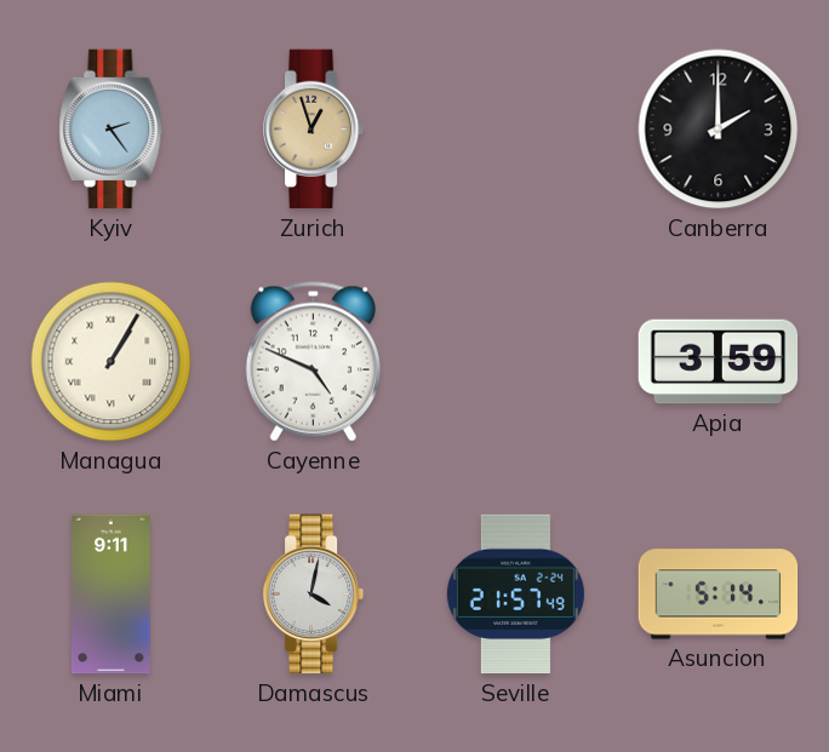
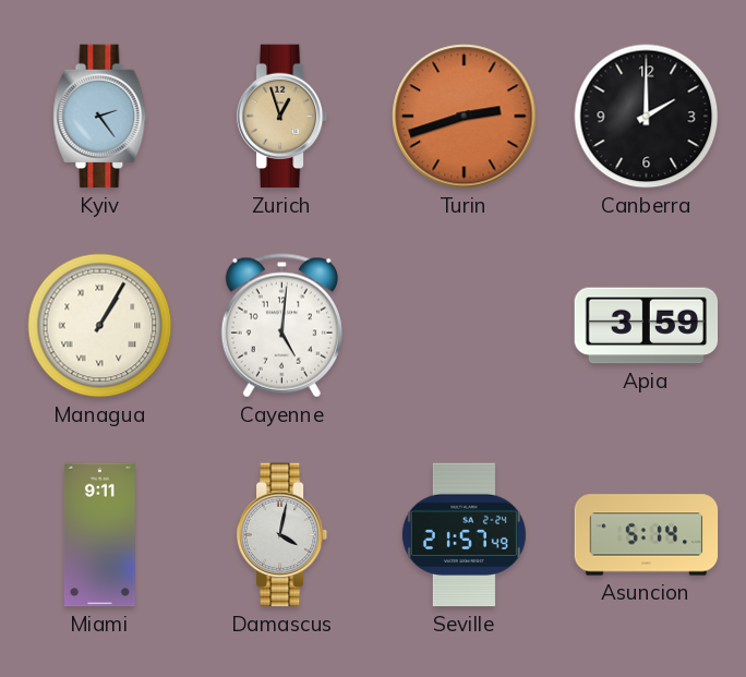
Turin: none -> 2:42 (465, 117)
Cayenne: 4:49 -> 5:01 (281, 326)
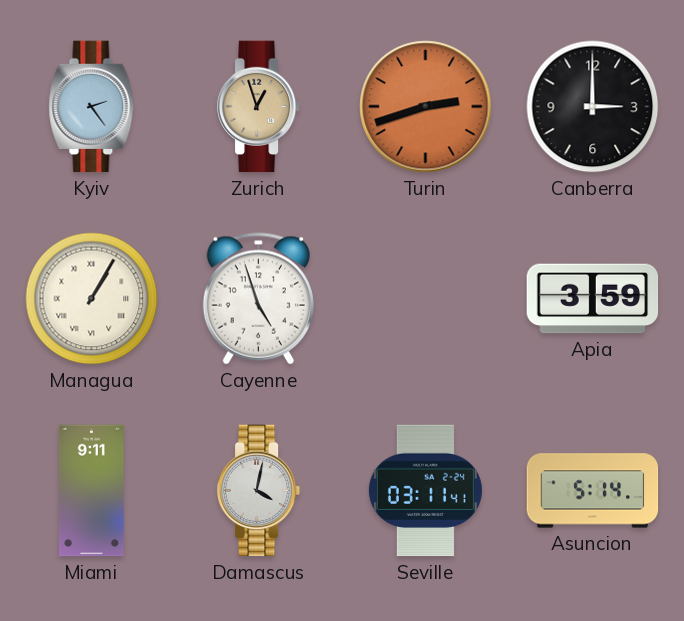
Canberra: 2:00 -> 3:00 (593, 107)
Cayenne: 5:01 -> 4:57 (258, 299)
Seville: 21:57 -> 03:11 (425, 491)
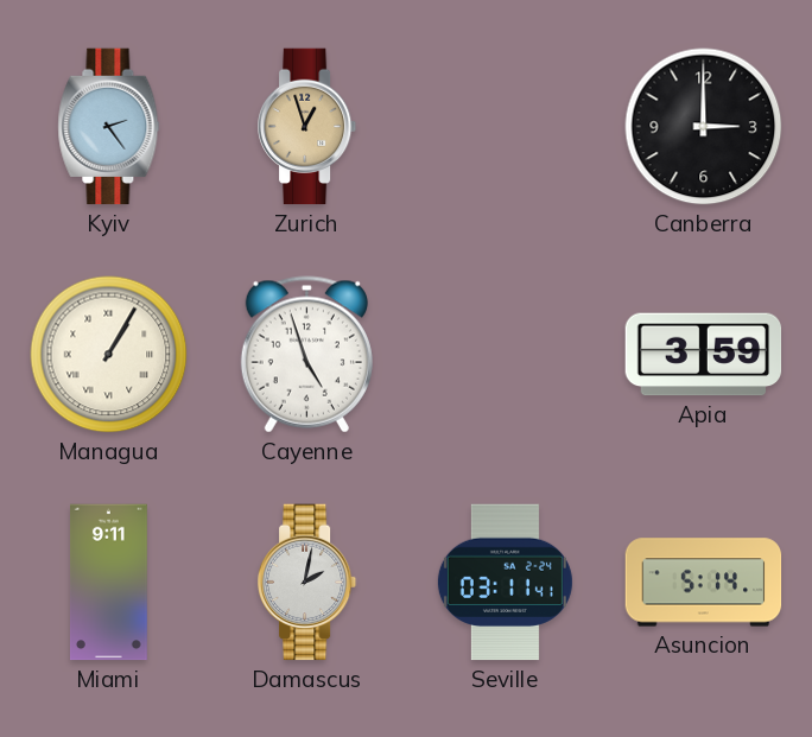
Turin: 2:42 -> none (426, 107)
Damascus: 4:02 -> 2:02 (307, 583)
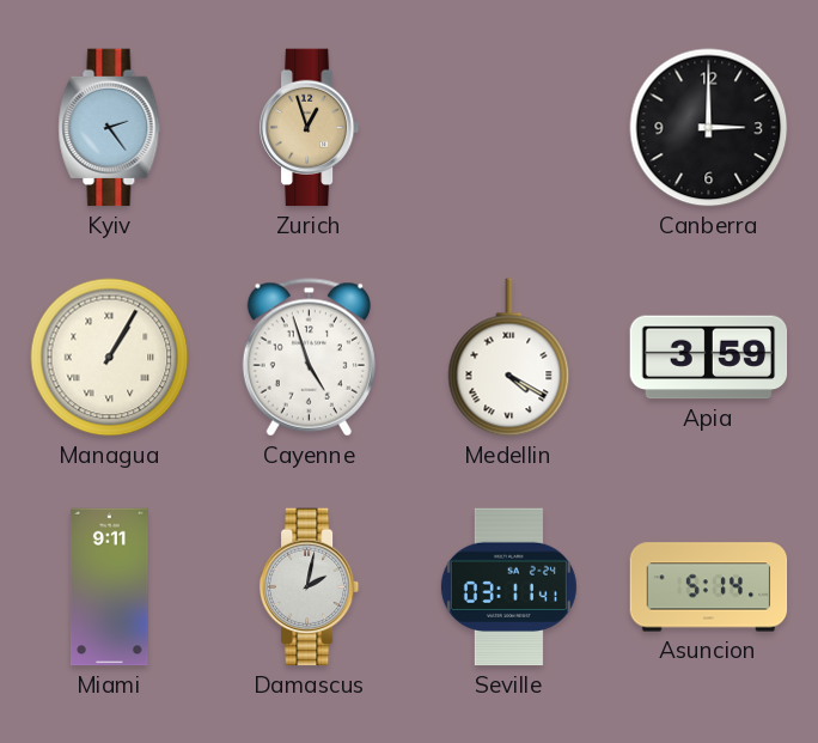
Medellin: none -> 4:20 (509, 358)
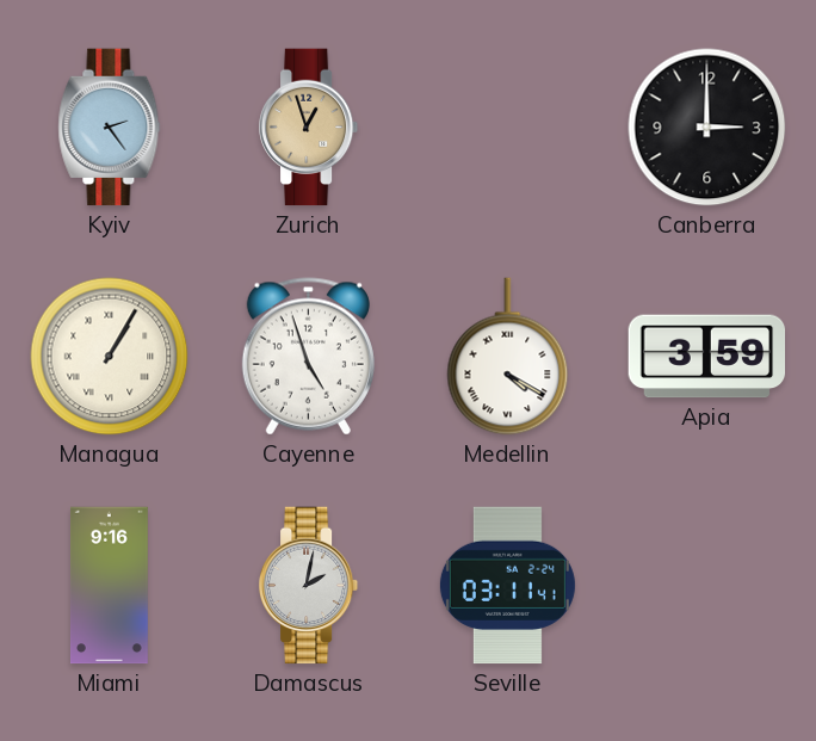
Miami: 9:11 -> 9:16 (110, 586)
Asuncion: 5:14 -> none (709, 587)
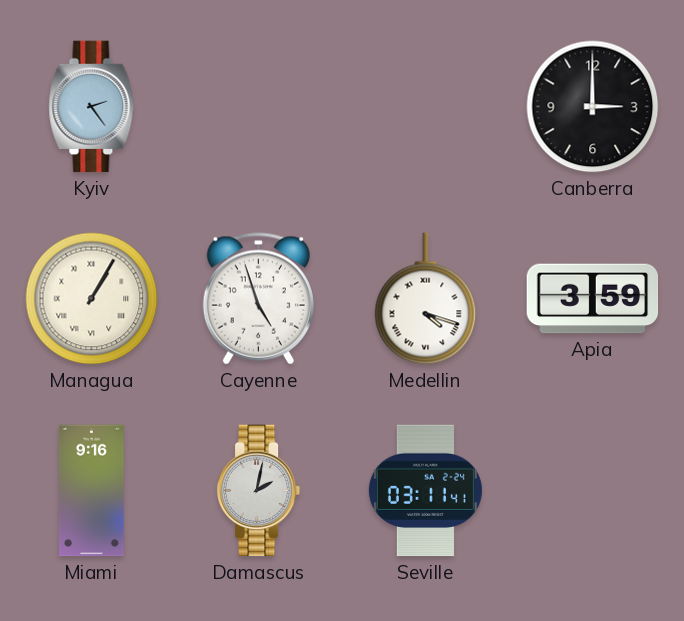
Zurich: 12:57 -> none (309, 128)
Medellin: 4:20 -> 4:18 (426, 299)
